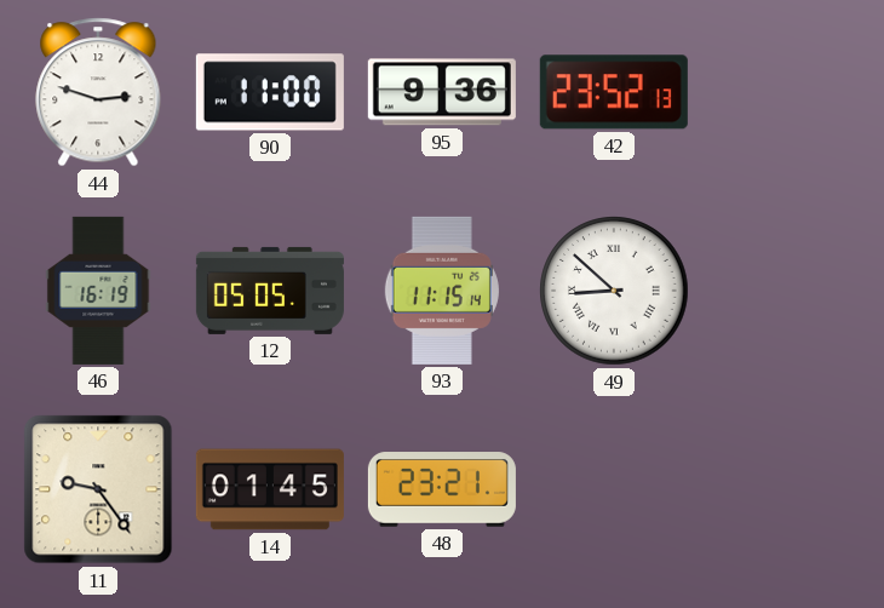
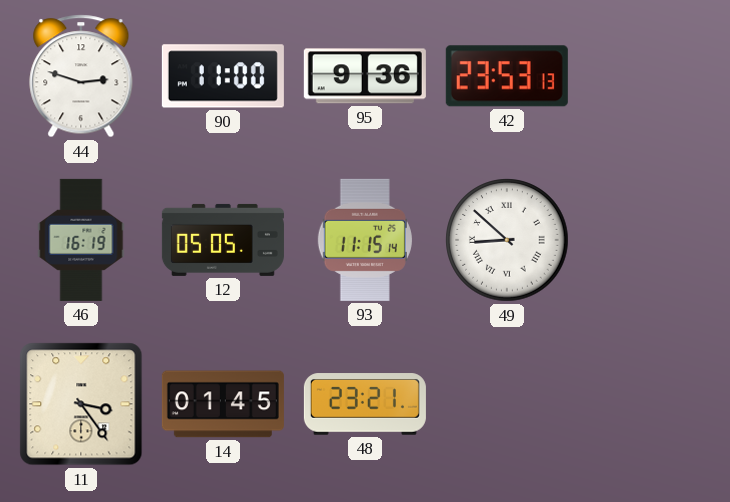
42: 23:52 -> 23:53 (507, 76)
11: 9:24 -> 3:24 (81, 404)
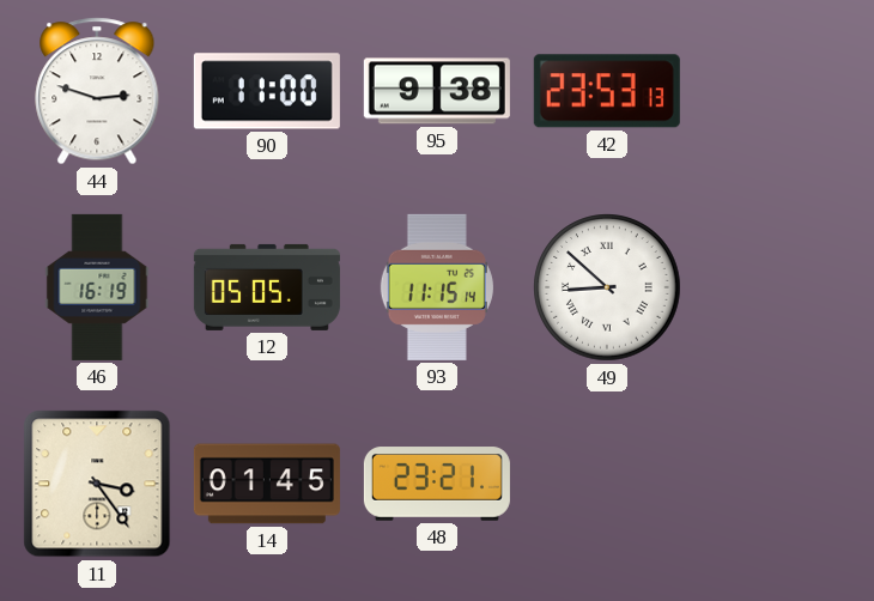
95: 9:36 -> 9:38 (437, 91)
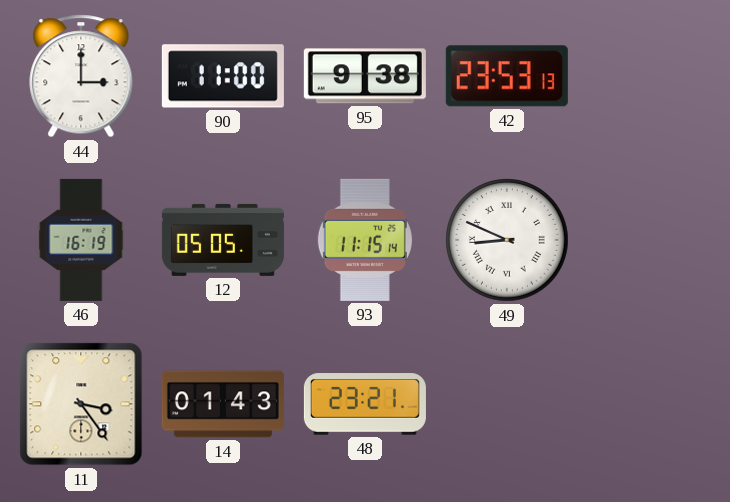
44: 2:48 -> 3:00 (81, 76)
49: 8:52 -> 8:49 (507, 240)
14: 01:45 -> 01:43 (223, 404)
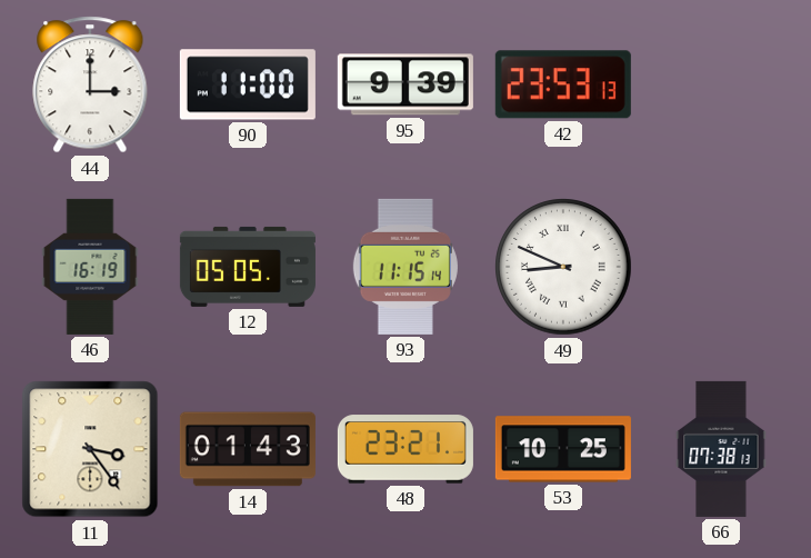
95: 9:38 -> 9:39 (405, 84)
53: none -> 10:25 (563, 449)
66: none -> 07:38 (721, 449)
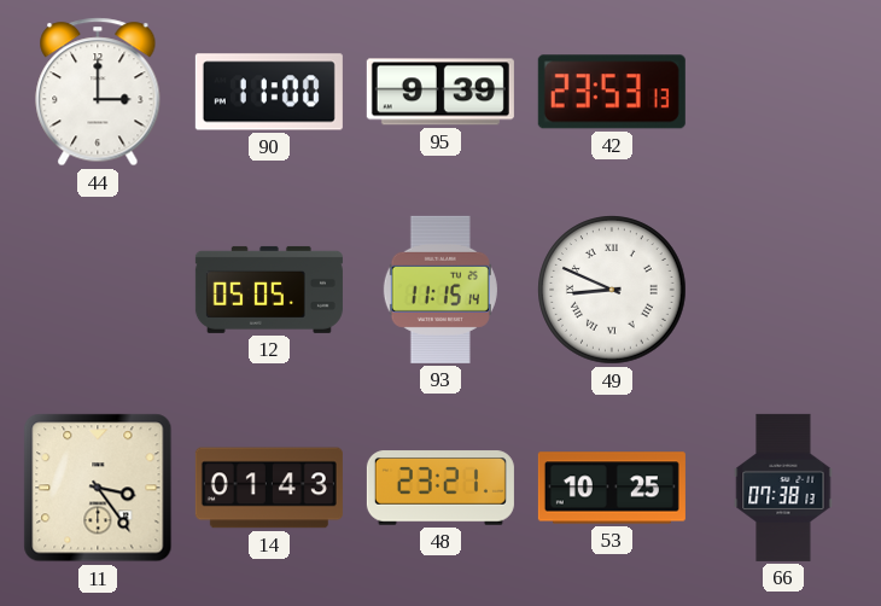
46: 16:19 -> none (90, 267)
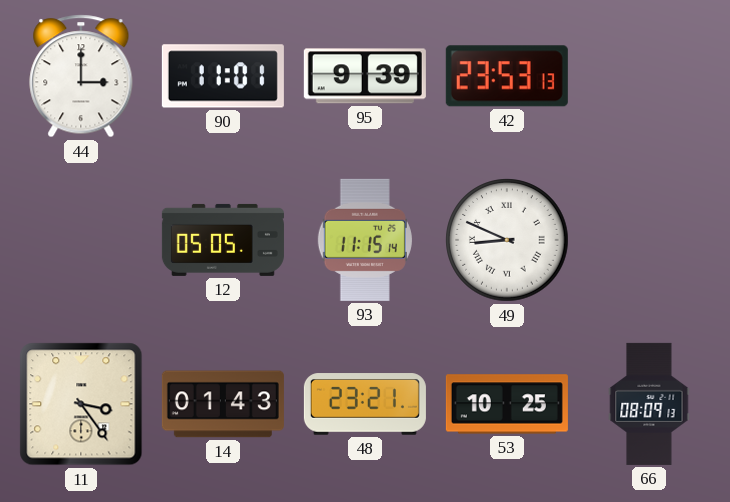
90: 11:00 -> 11:01 (223, 76)
66: 07:38 -> 08:09 (649, 404)
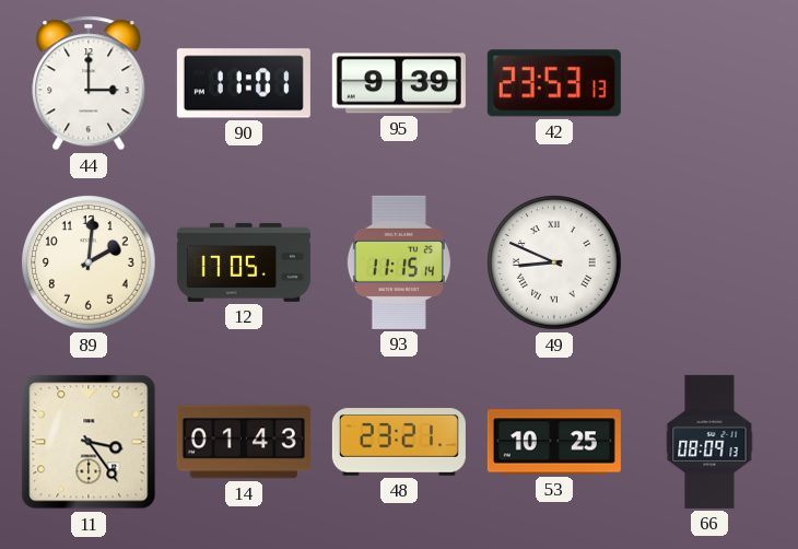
89: none -> 2:01 (89, 262)
12: 05:05 -> 17:05 (244, 262)
